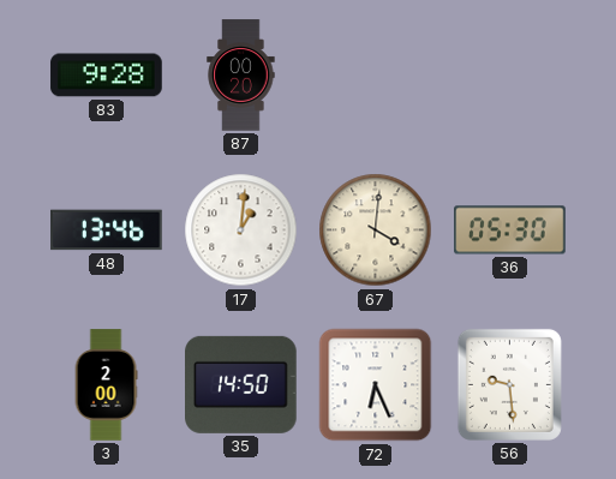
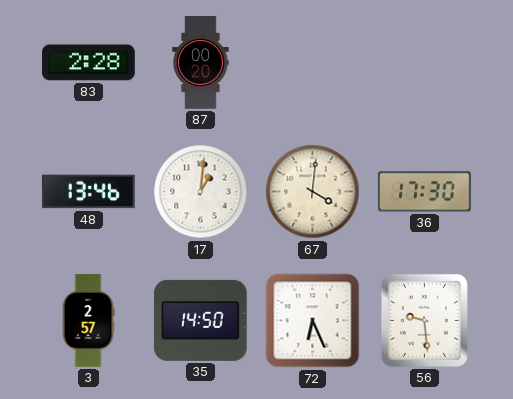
83: 9:28 -> 2:28 (89, 63)
36: 05:30 -> 17:30 (425, 192)
3: 2:00 -> 2:57 (88, 321)
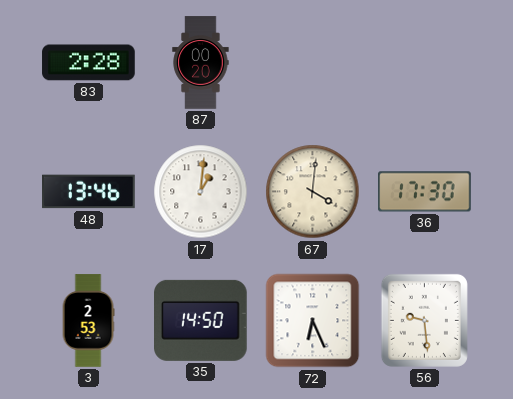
3: 2:57 -> 2:53 (88, 321)
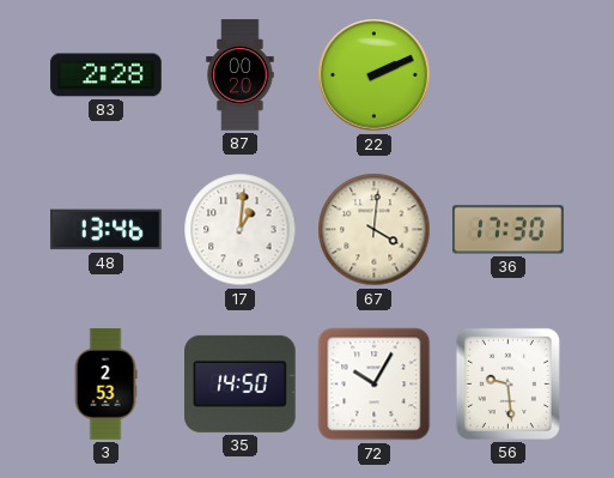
22: none -> 2:11 (375, 75)
72: 6:26 -> 10:05 (375, 385)
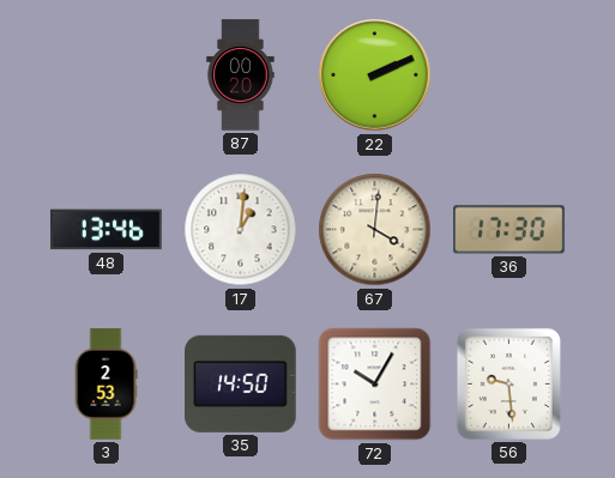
83: 2:28 -> none (107, 75)
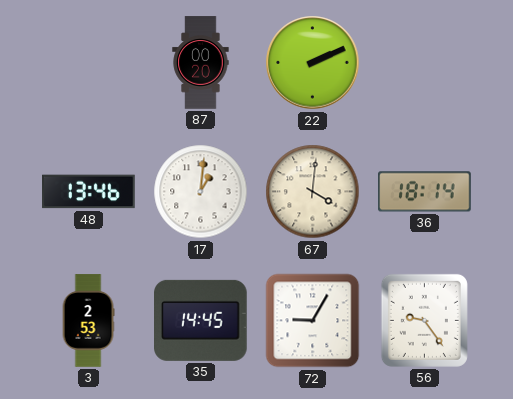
36: 17:30 -> 18:14 (425, 192)
35: 14:50 -> 14:45 (201, 320)
72: 10:05 -> 9:05 (313, 321)
56: 9:29 -> 9:24 (424, 320)
